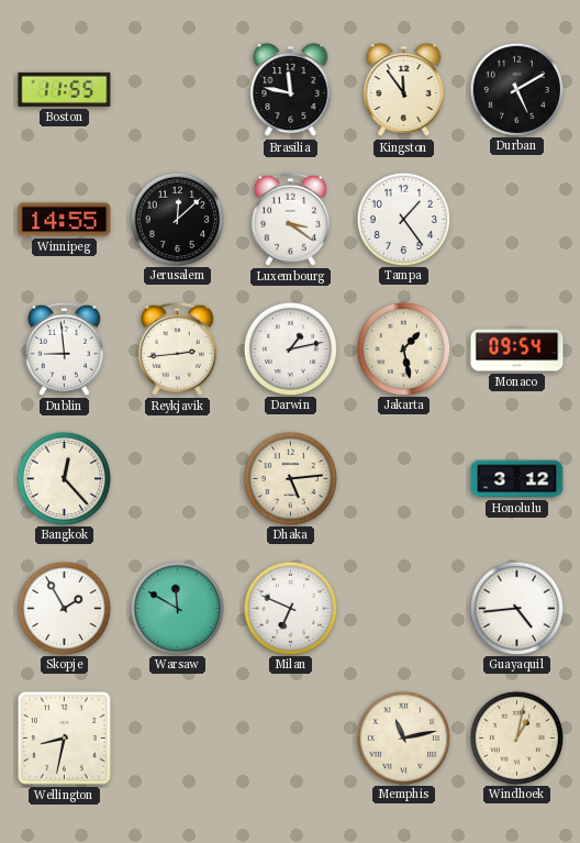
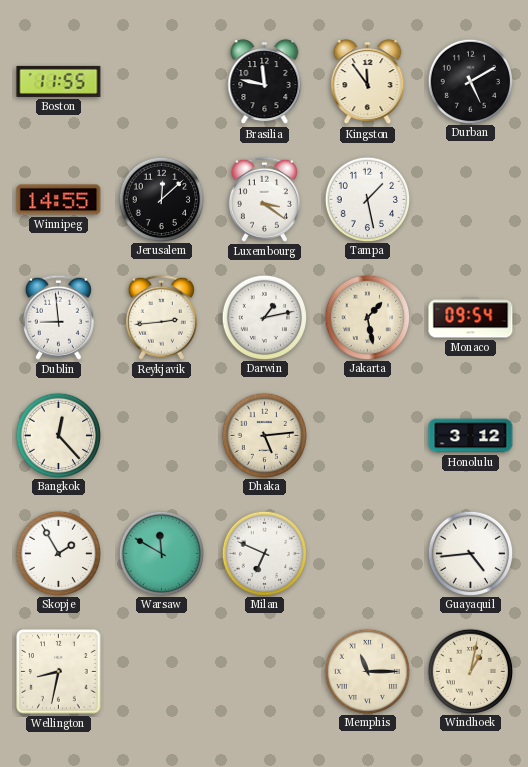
Tampa: 1:24 -> 1:28 (367, 199)
Memphis: 11:13 -> 11:15 (367, 671)
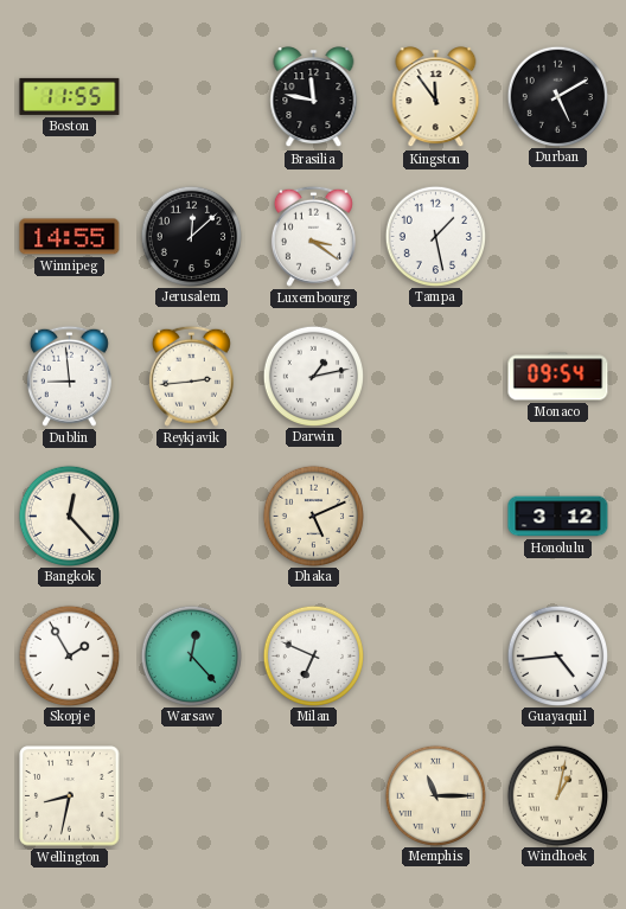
Jakarta: 1:28 -> none (367, 317)
Dhaka: 5:14 -> 5:11 (313, 516)
Warsaw: 11:50 -> 12:23 (191, 655)
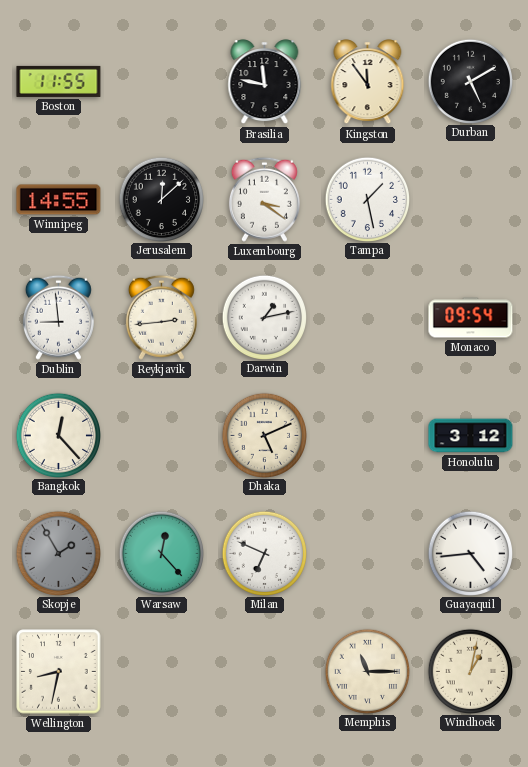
Skopje dial: white -> grey (58, 553)
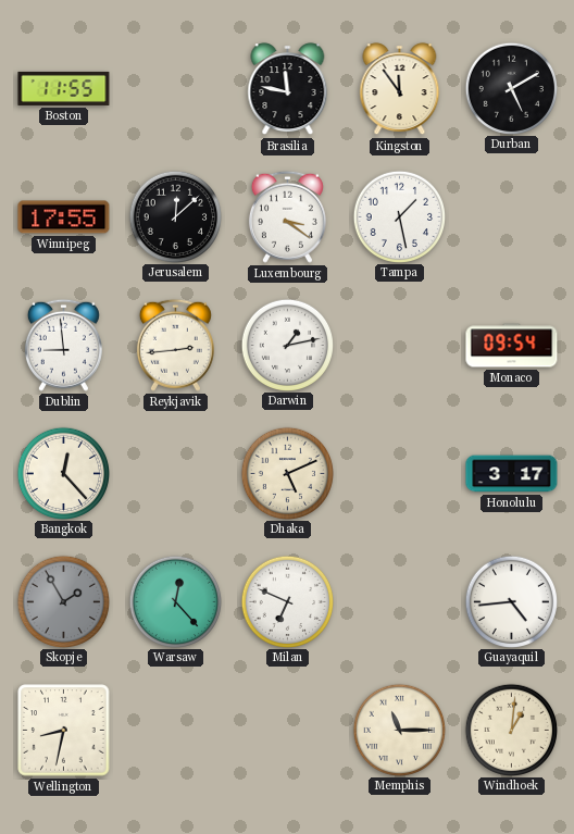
Winnipeg: 14:55 -> 17:55 (64, 217)
Honolulu: 3:12 -> 3:17 (512, 474)
Windhoek: 1:02 -> 1:01 (511, 730)
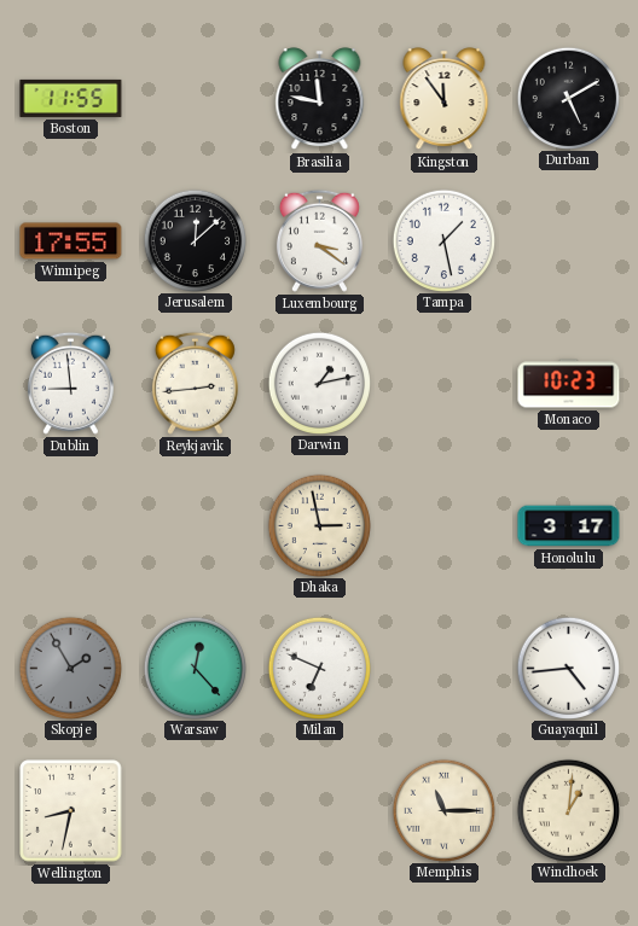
Monaco: 09:54 -> 10:23 (569, 384)
Bangkok: 12:23 -> none (63, 473)
Dhaka: 5:11 -> 2:58 (319, 525)
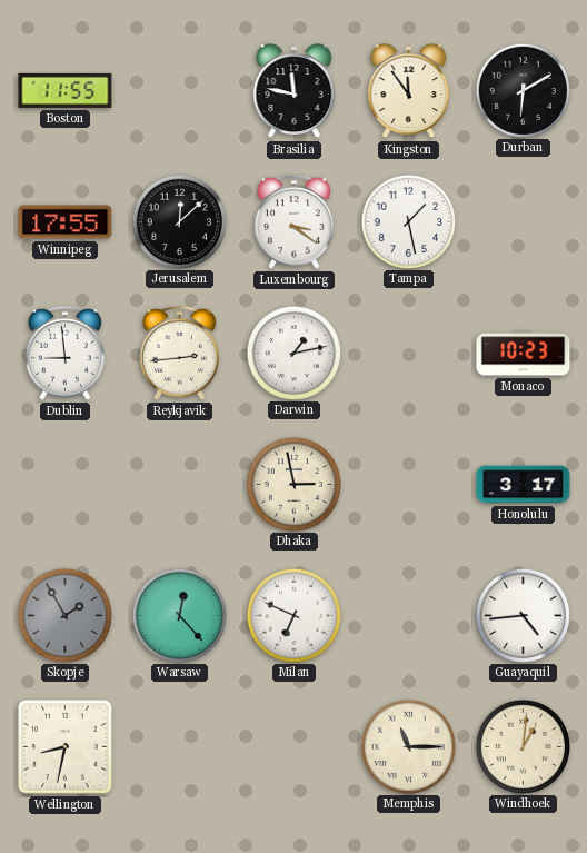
Durban: 5:10 -> 6:10 (523, 90)
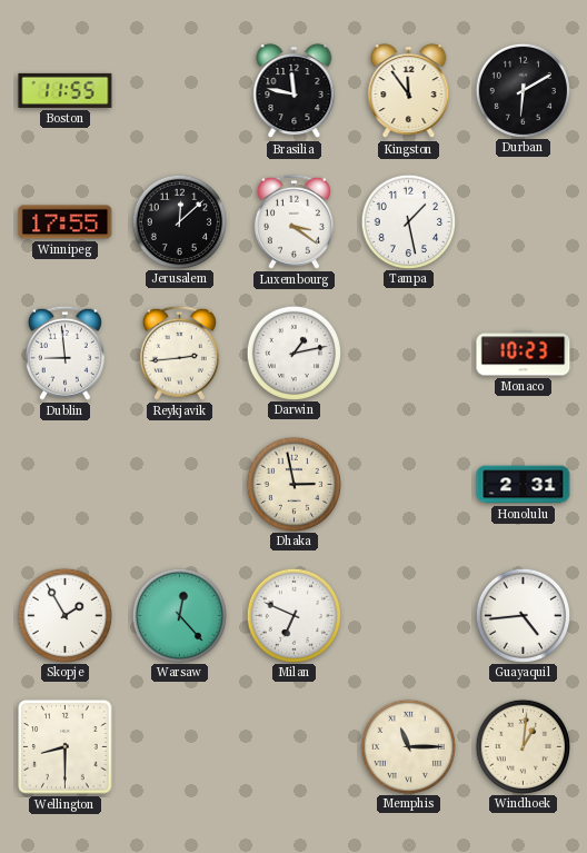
Honolulu: 3:17 -> 2:31 (524, 485)
Skopje dial: grey -> white (64, 615)
Wellington: 8:32 -> 8:30 (66, 747)
